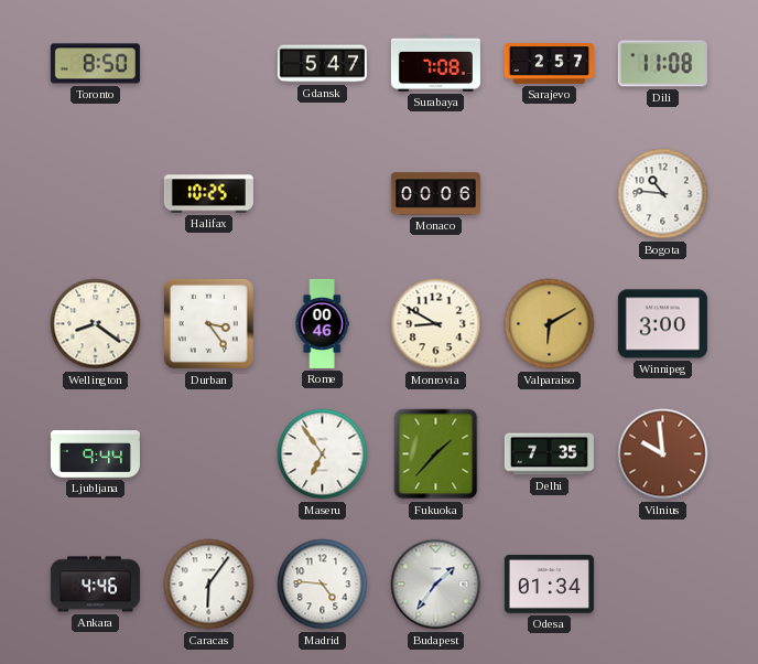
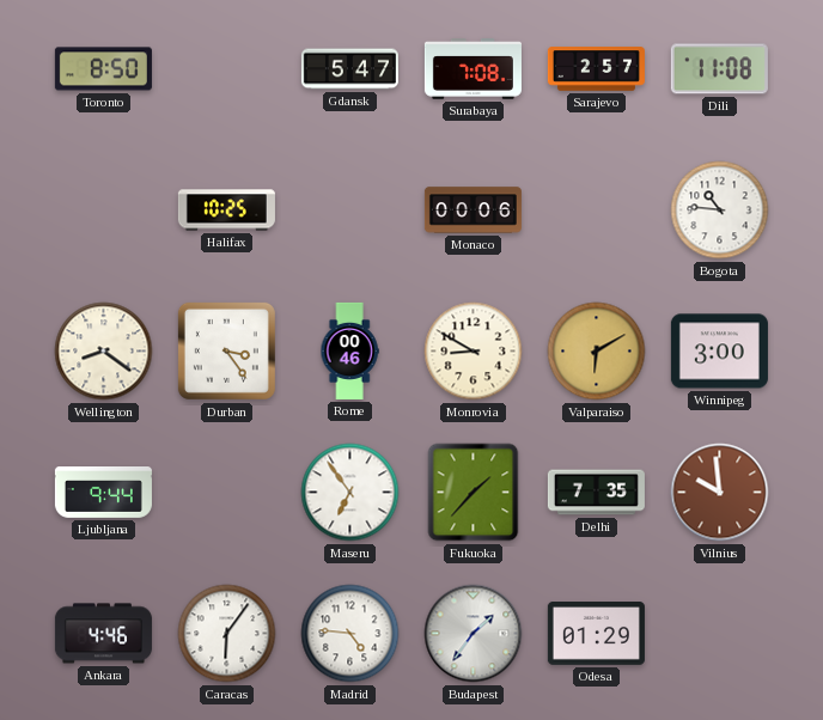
Odesa: 01:34 -> 01:29 (596, 634)
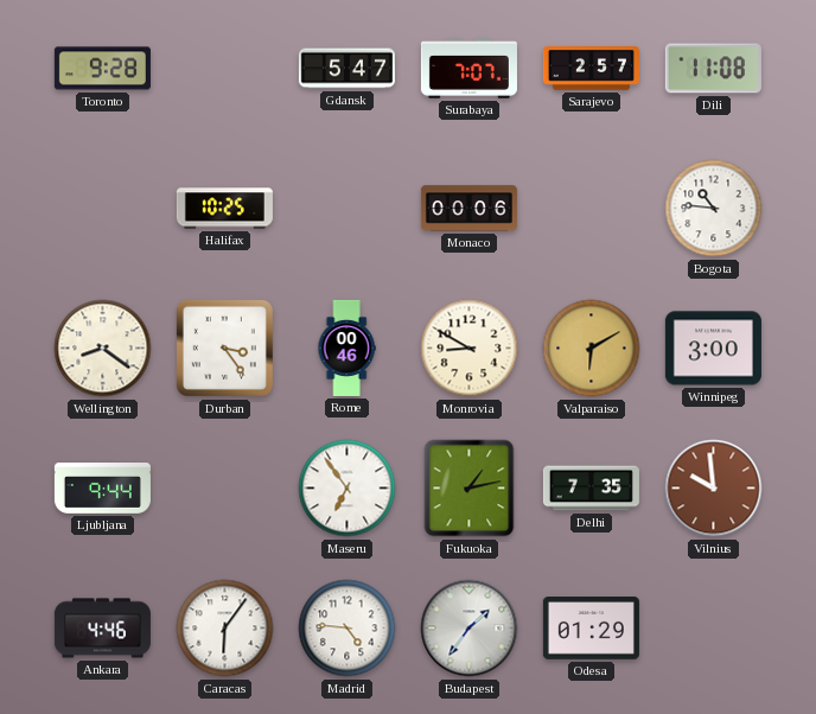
Toronto: 8:50 -> 9:28 (102, 69)
Surabaya: 7:08 -> 7:07 (468, 69)
Fukuoka: 1:37 -> 1:13 (470, 489)
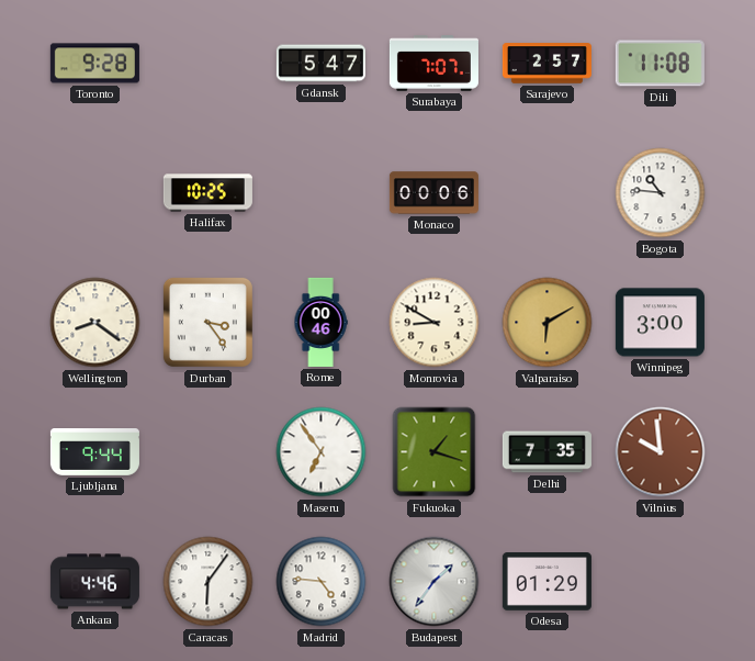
Fukuoka: 1:13 -> 1:18 (435, 452)
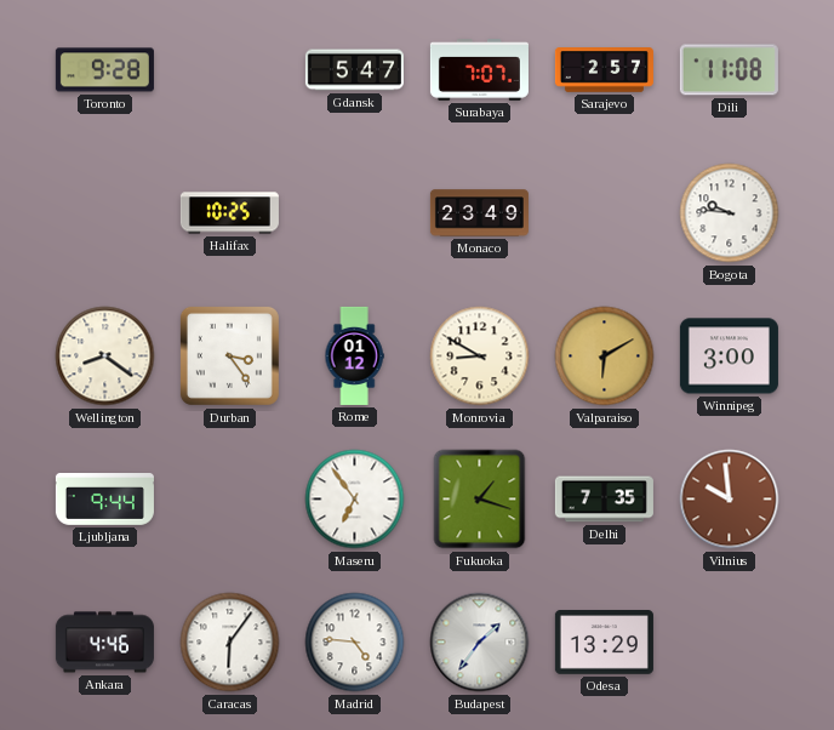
Monaco: 00:06 -> 23:49 (479, 213)
Bogota: 10:46 -> 9:46 (730, 213)
Rome: 00:46 -> 01:12 (354, 355)
Odesa: 01:29 -> 13:29 (604, 643)
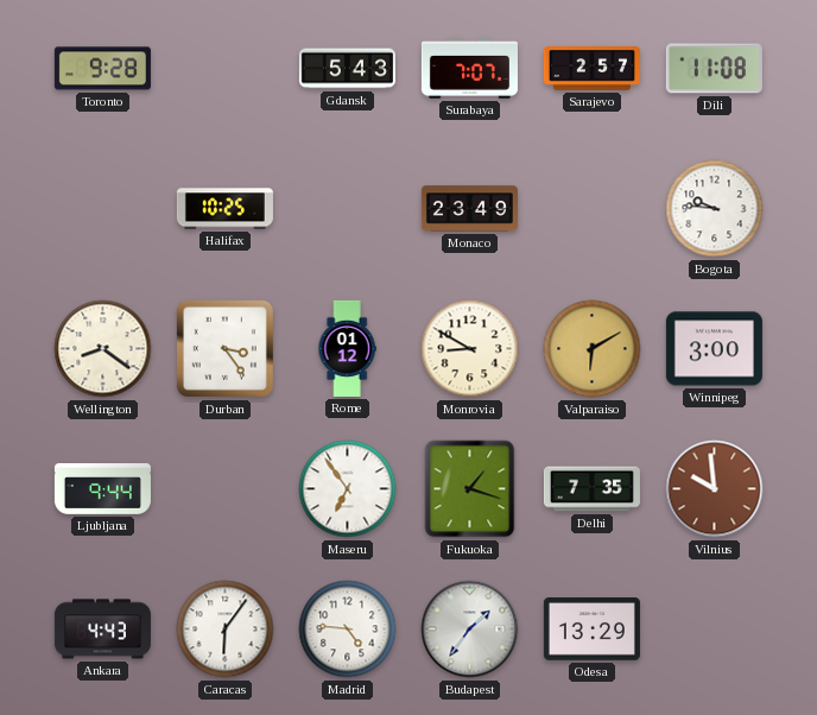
Gdansk: 5:47 -> 5:43 (347, 69)
Ankara: 4:46 -> 4:43 (102, 629)
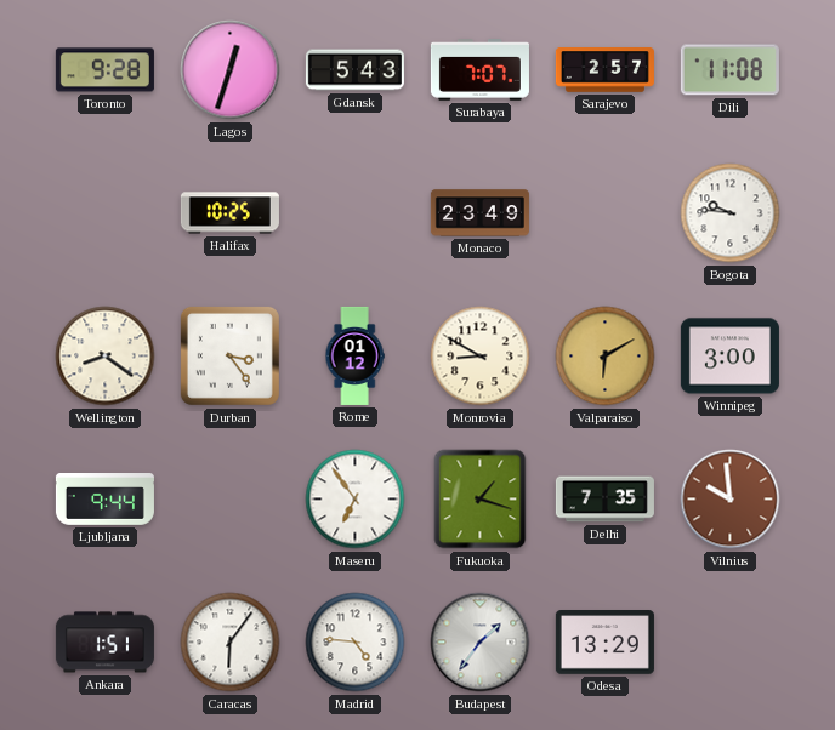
Lagos: none -> 12:33 (231, 70)
Ankara: 4:43 -> 1:51 (104, 643)
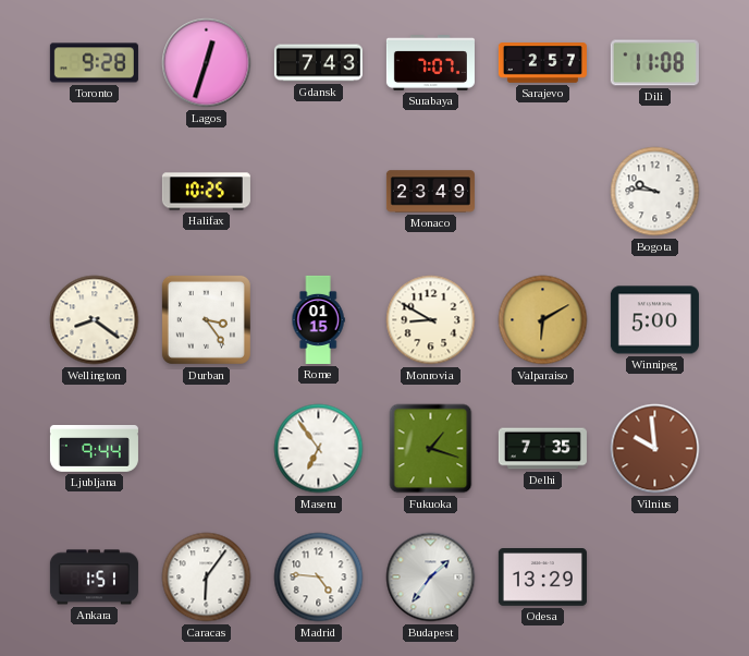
Gdansk: 5:43 -> 7:43 (318, 63)
Rome: 01:12 -> 01:15 (318, 319)
Winnipeg: 3:00 -> 5:00 (654, 320)
